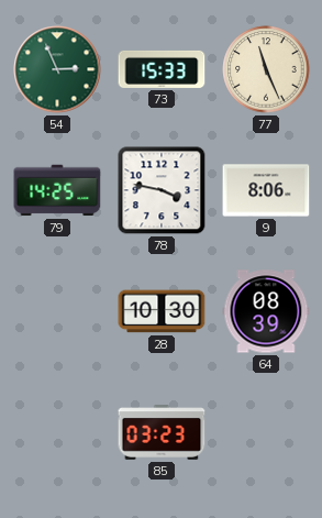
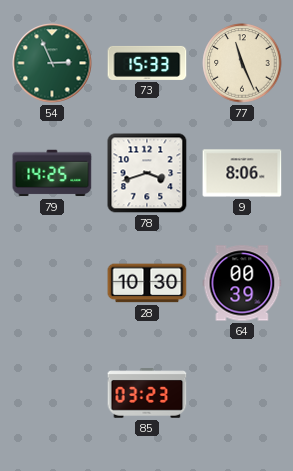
78: 3:47 -> 3:42 (147, 173)
64: 08:39 -> 00:39 (242, 283)
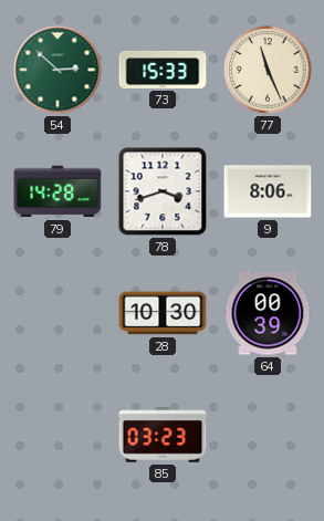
54: 2:56 -> 2:52 (58, 70)
79: 14:25 -> 14:28 (58, 191)
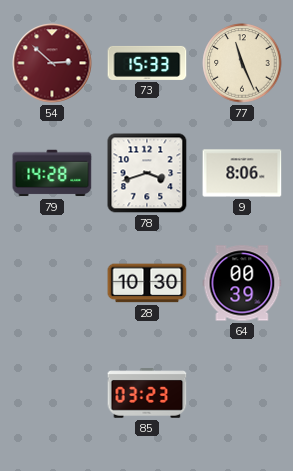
54 dial: green -> burgundy (52, 63)
